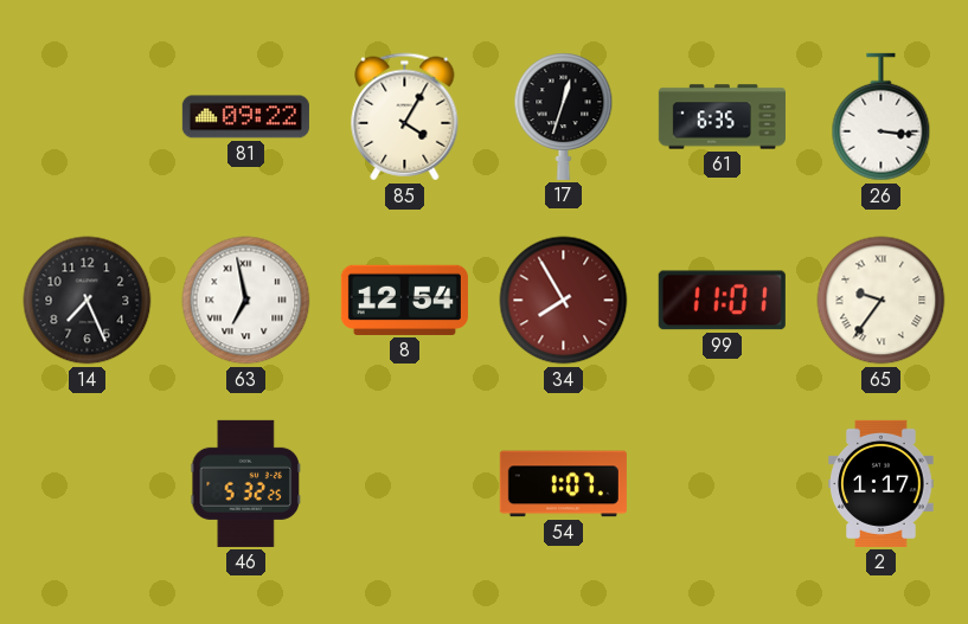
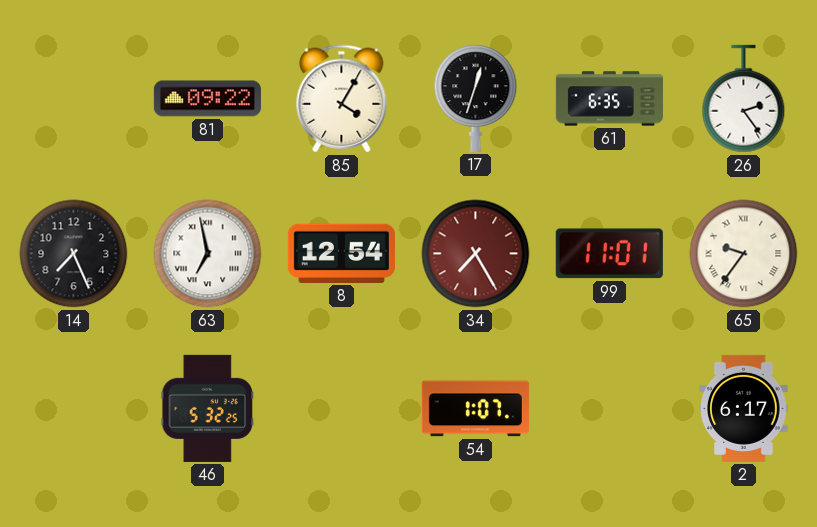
26: 3:16 -> 2:24 (744, 99)
34: 7:55 -> 7:25 (476, 254)
2: 1:17 -> 6:17 (744, 408)
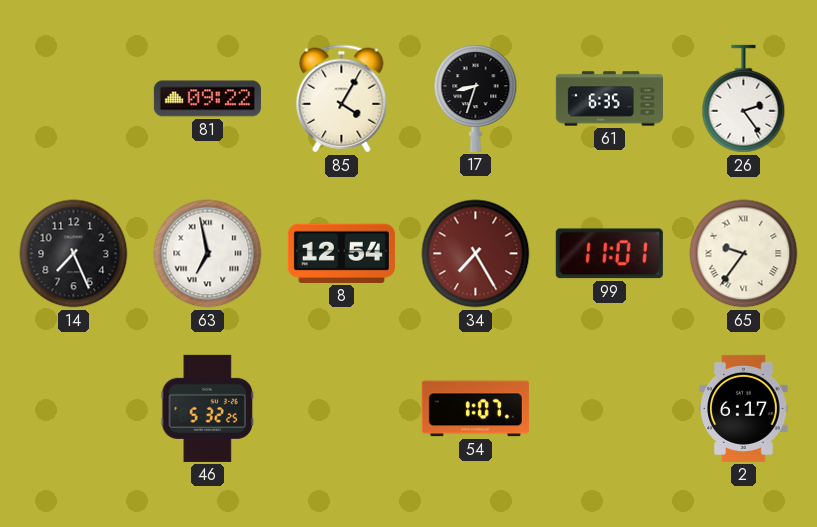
17: 12:33 -> 8:33 (476, 98)
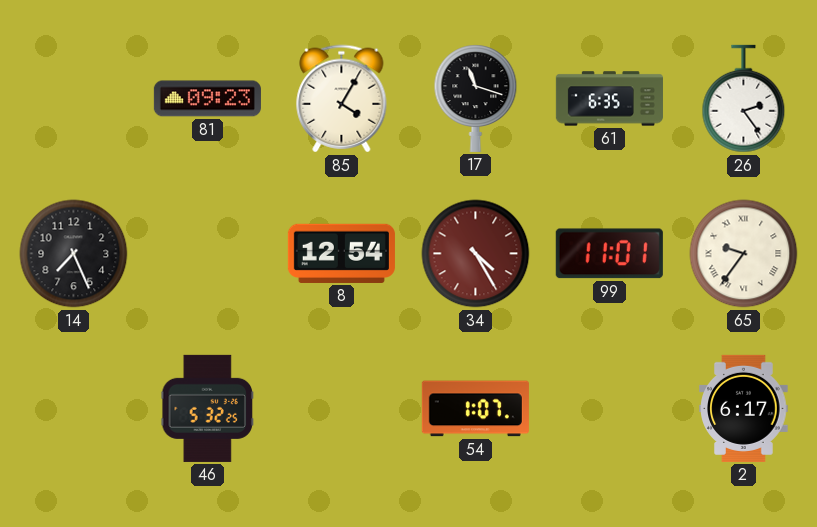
81: 09:22 -> 09:23 (207, 99)
17: 8:33 -> 11:18 (476, 98)
63: 6:58 -> none (208, 254)
34: 7:25 -> 4:25 (476, 254)
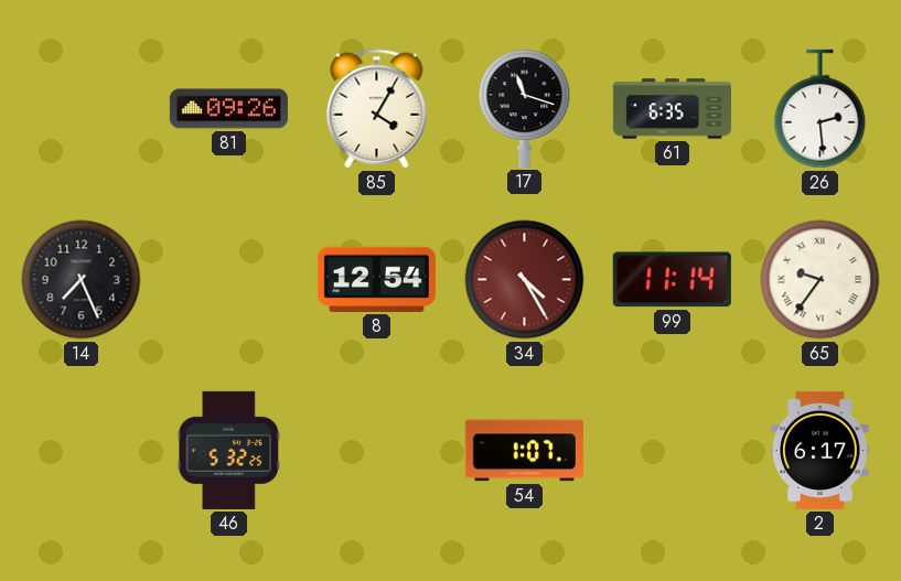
81: 09:23 -> 09:26 (228, 109)
26: 2:24 -> 2:29 (820, 109)
99: 11:01 -> 11:14 (672, 280)
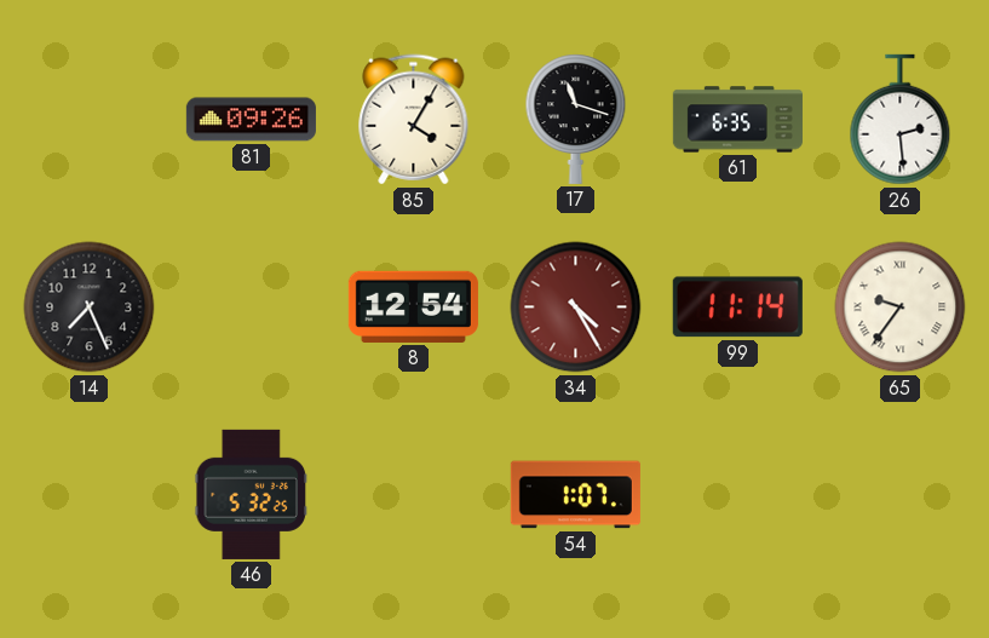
2: 6:17 -> none (820, 450)
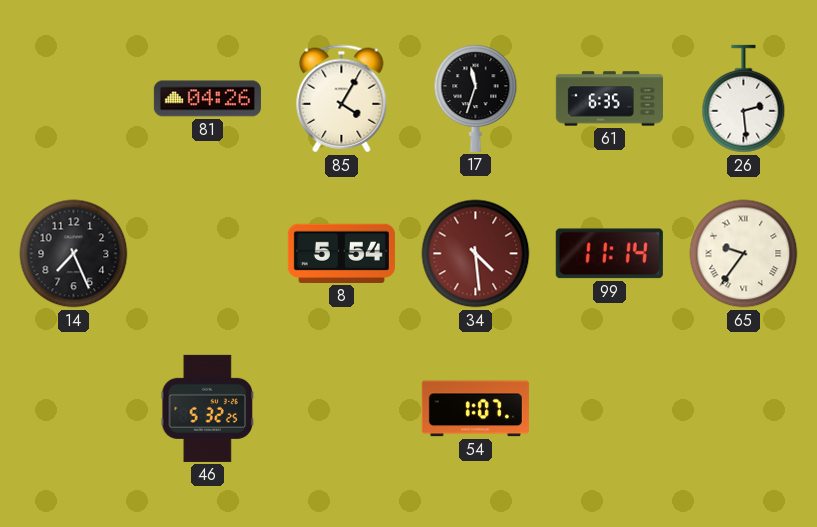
81: 09:26 -> 04:26 (207, 99)
17: 11:18 -> 11:33 (476, 98)
8: 12:54 -> 5:54 (341, 253)
34: 4:25 -> 4:29 (476, 254)
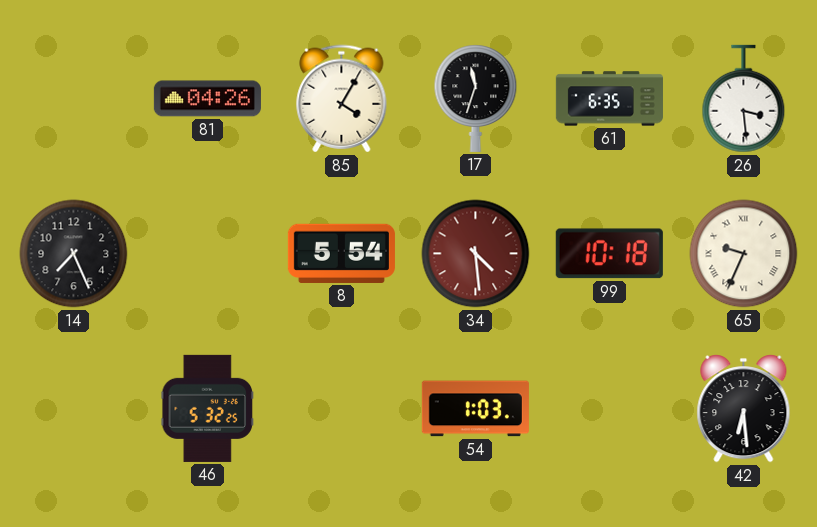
26: 2:29 -> 3:29 (744, 99)
99: 11:14 -> 10:18 (609, 254)
65: 9:36 -> 9:34 (744, 254)
54: 1:07 -> 1:03 (475, 409)
42: none -> 6:29 (744, 409)
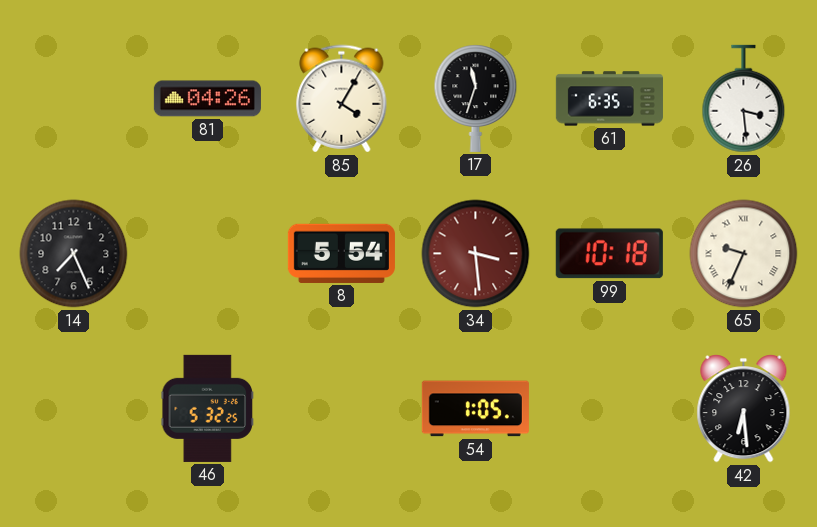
34: 4:29 -> 3:29 (476, 254)
54: 1:03 -> 1:05 (475, 409)
